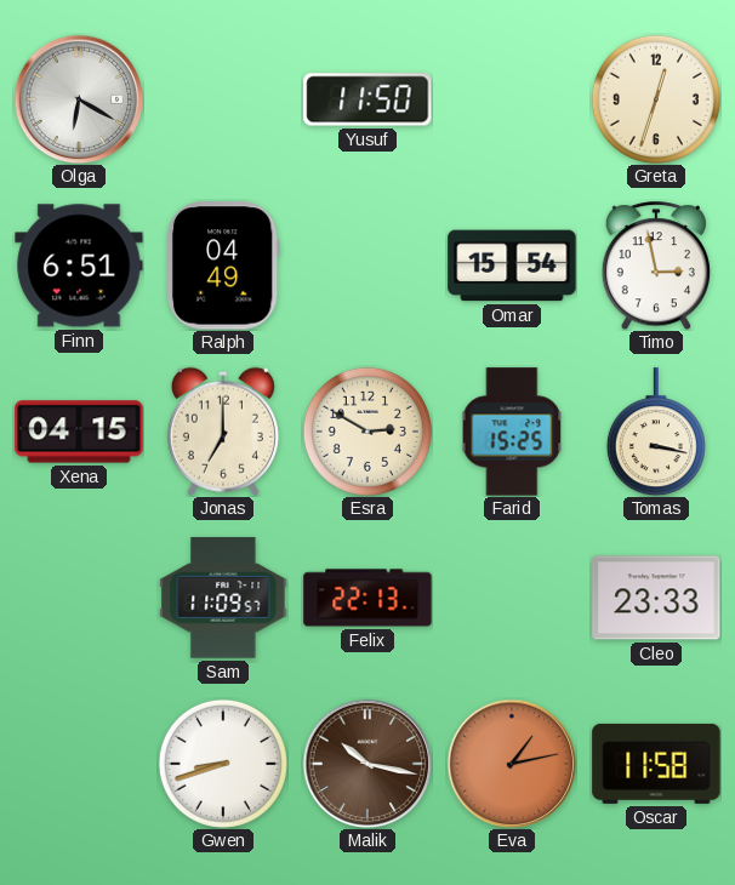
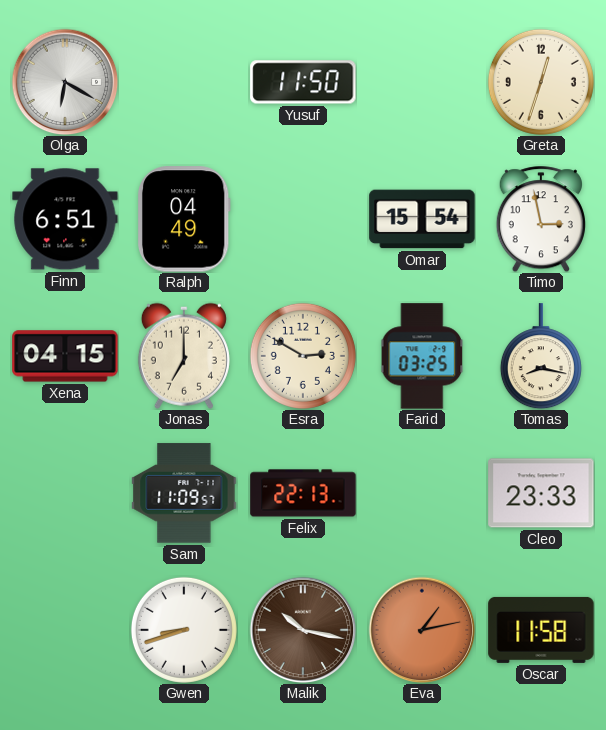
Farid: 15:25 -> 03:25 (422, 356)
Tomas: 3:17 -> 8:17 (541, 356)
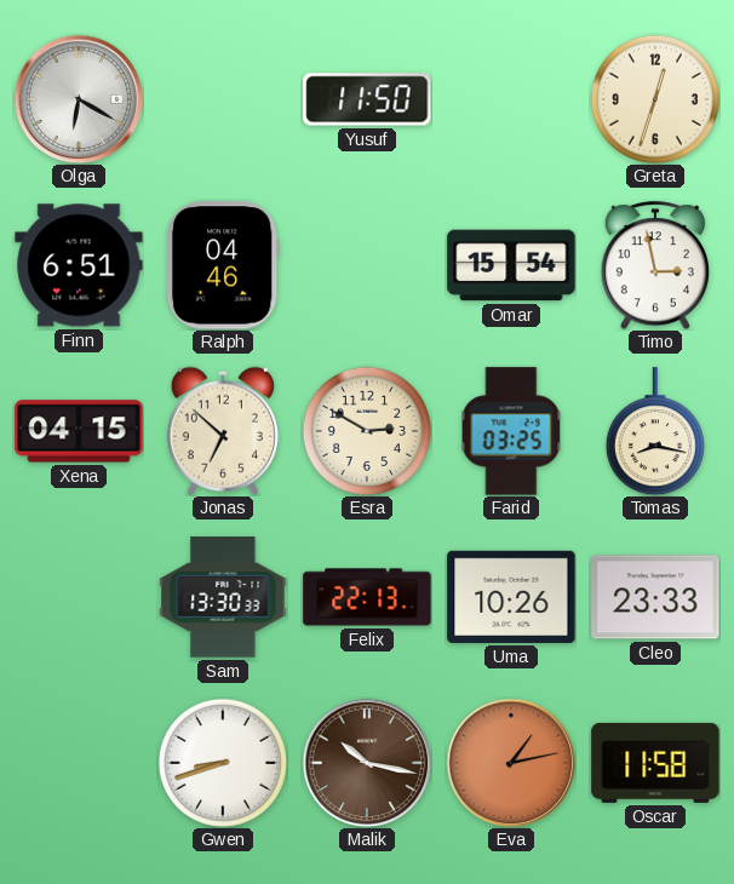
Ralph: 04:49 -> 04:46 (223, 265)
Jonas: 7:00 -> 6:52 (223, 431)
Sam: 11:09 -> 13:30 (223, 597)
Uma: none -> 10:26 (511, 597)
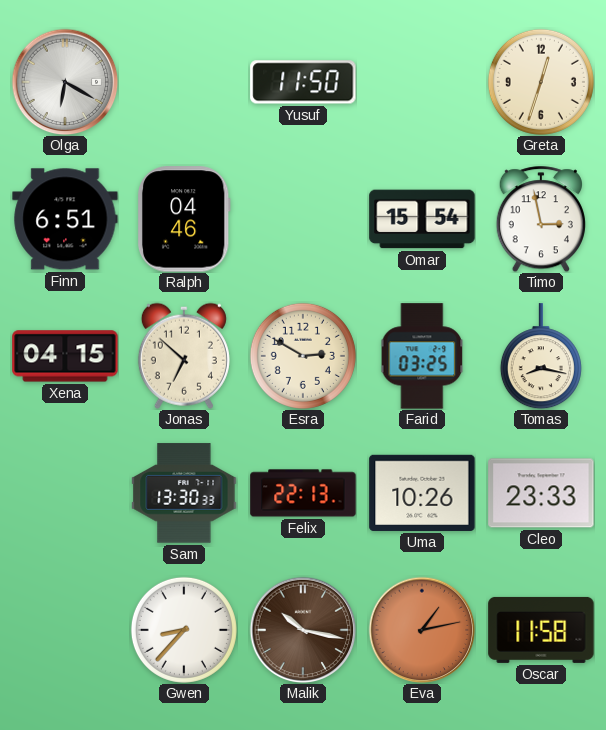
Gwen: 8:42 -> 8:37 (184, 630)
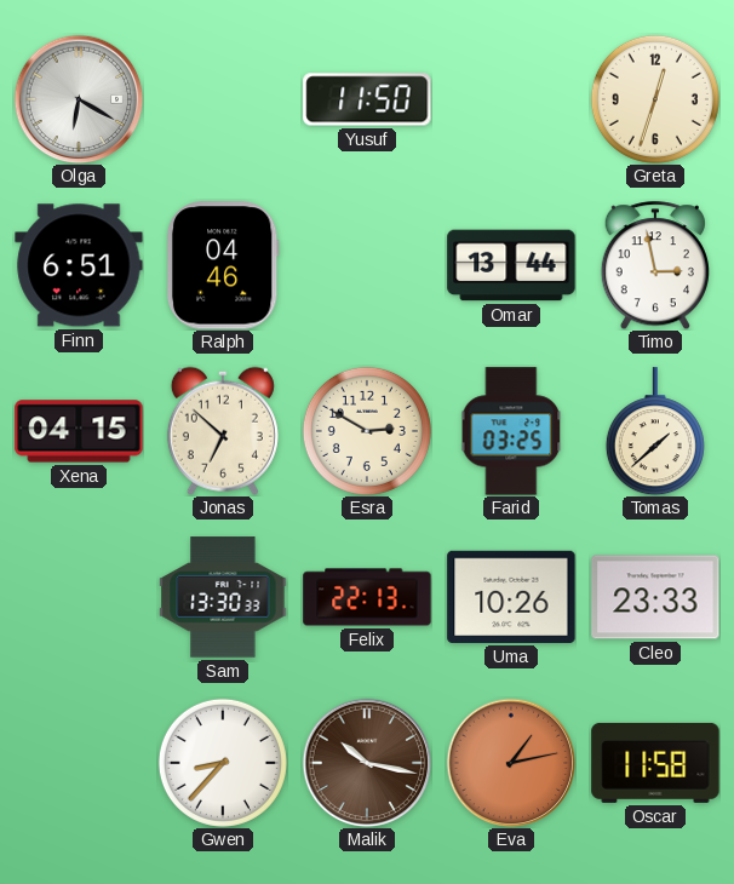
Omar: 15:54 -> 13:44 (511, 265)
Tomas: 8:17 -> 1:38 (655, 431)
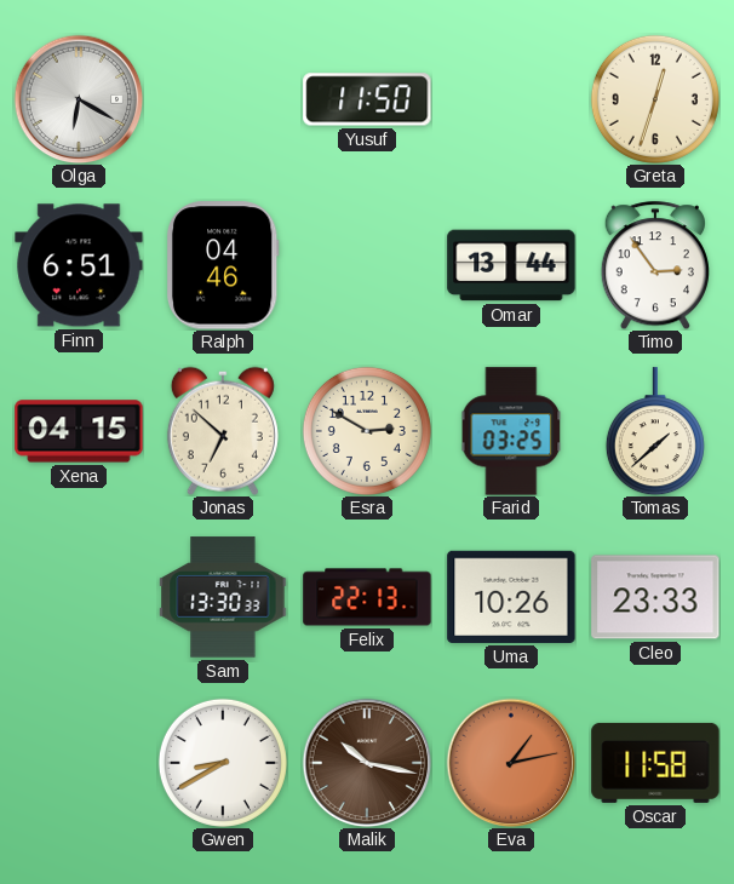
Timo: 2:58 -> 2:54 (655, 265)
Gwen: 8:37 -> 8:40 (223, 763)
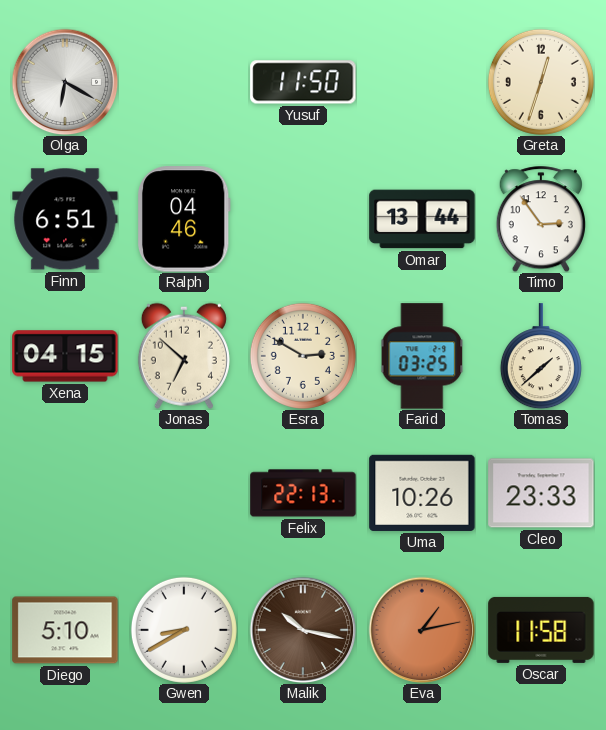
Sam: 13:30 -> none (223, 597)
Diego: none -> 5:10 (65, 630)
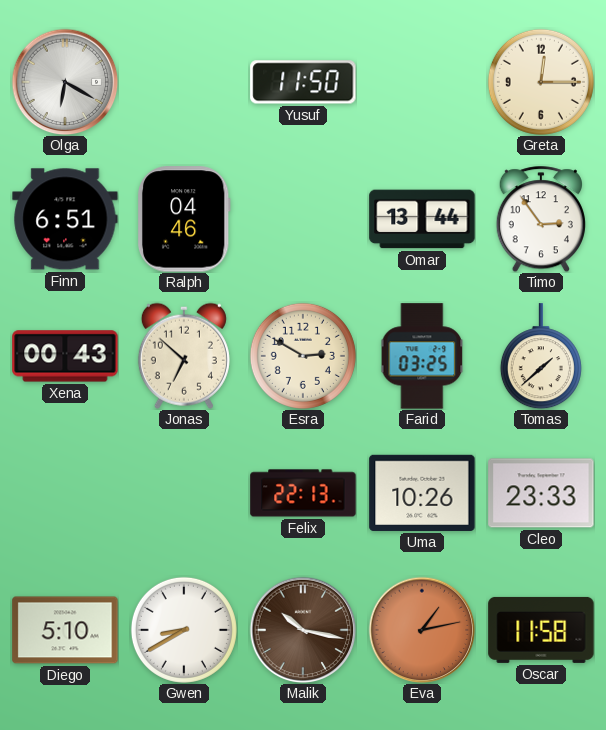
Greta: 12:33 -> 12:15 (541, 82)
Xena: 04:15 -> 00:43 (65, 356)
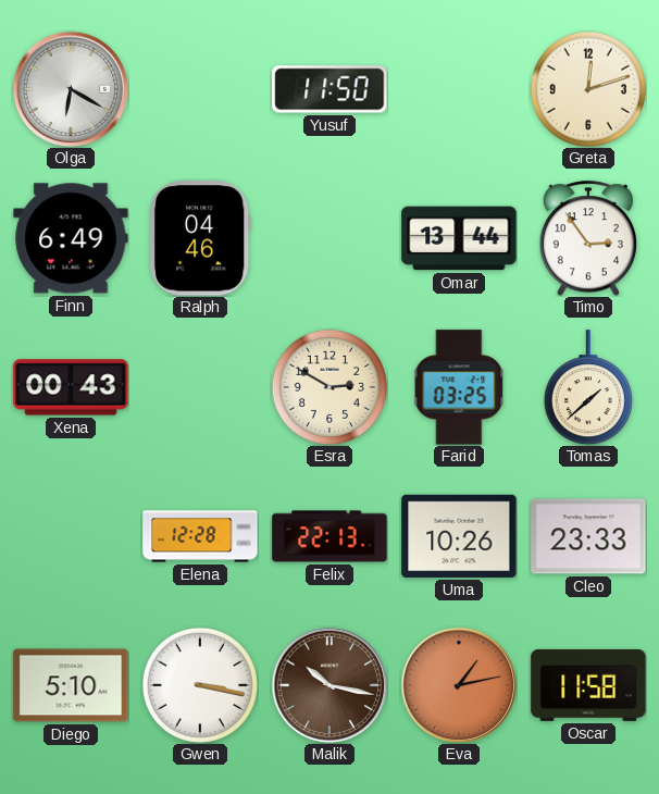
Greta: 12:15 -> 12:12 (588, 89)
Finn: 6:51 -> 6:49 (71, 238)
Jonas: 6:52 -> none (184, 356)
Elena: none -> 12:28 (200, 536)
Gwen: 8:40 -> 3:17 (200, 685)
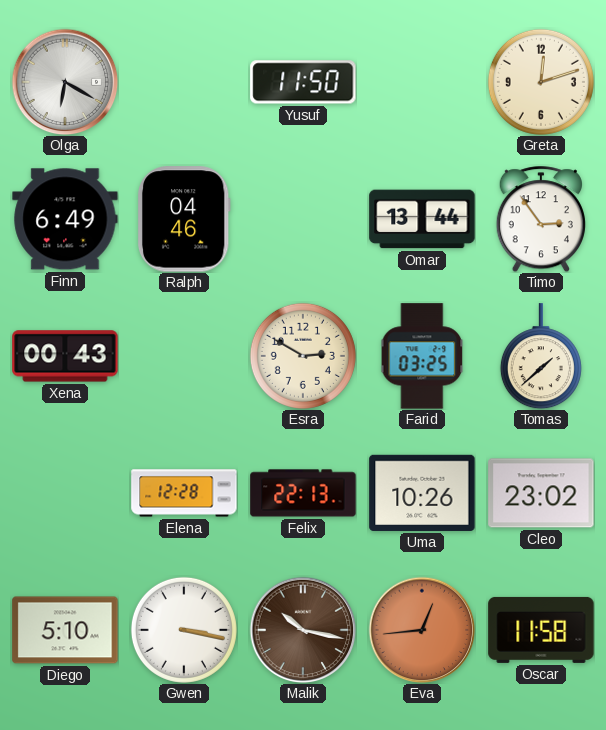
Cleo: 23:33 -> 23:02 (541, 493)
Eva: 1:13 -> 12:44 (422, 630)
